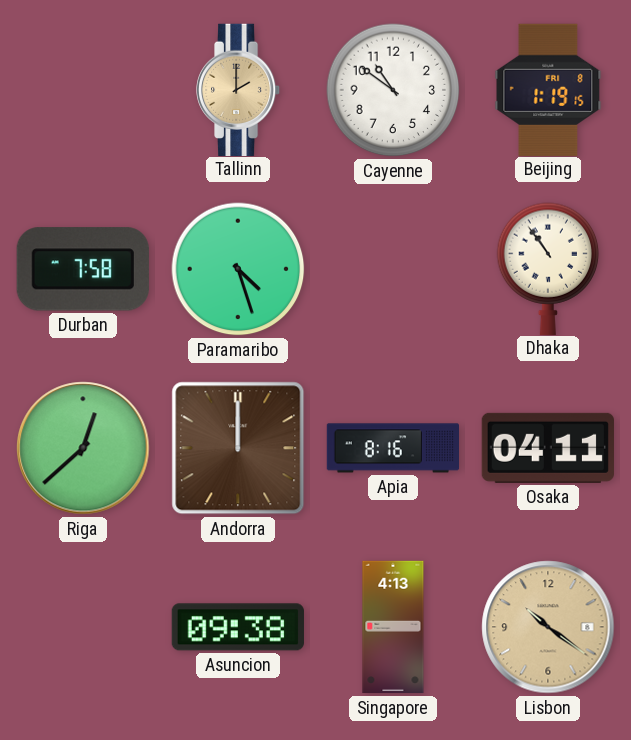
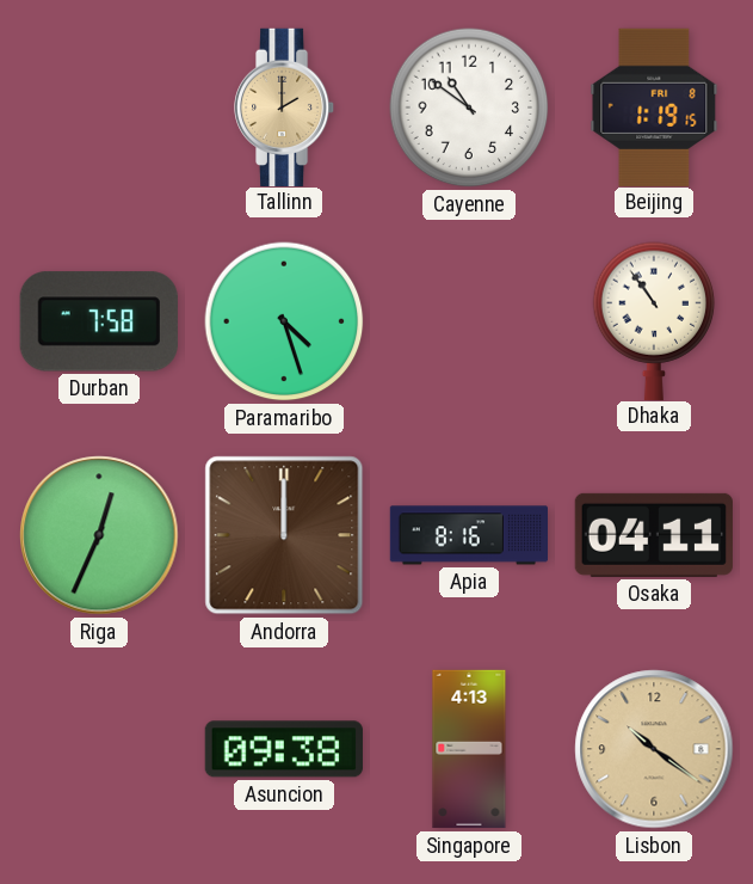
Riga: 12:38 -> 12:34 (99, 535)
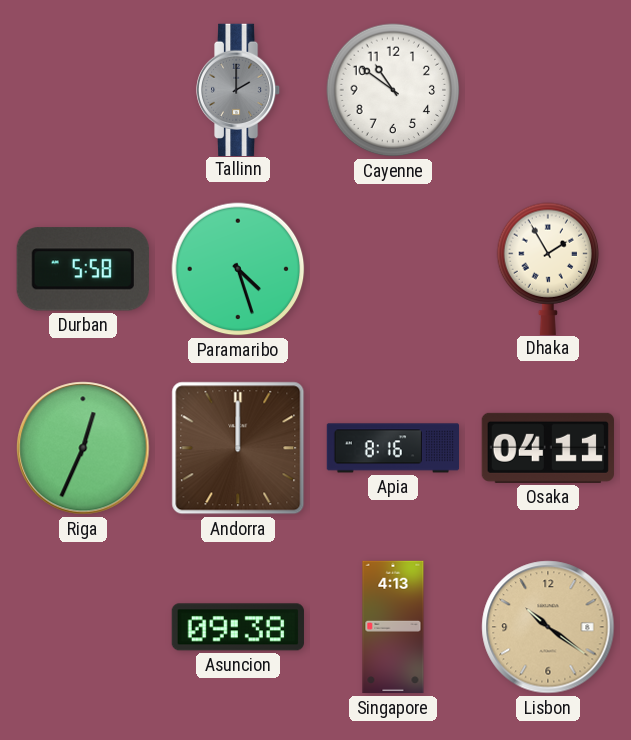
Tallinn dial: champagne -> grey (239, 89)
Beijing: 1:19 -> none (654, 106)
Durban: 7:58 -> 5:58 (83, 269)
Dhaka: 10:54 -> 1:55 (548, 268)
